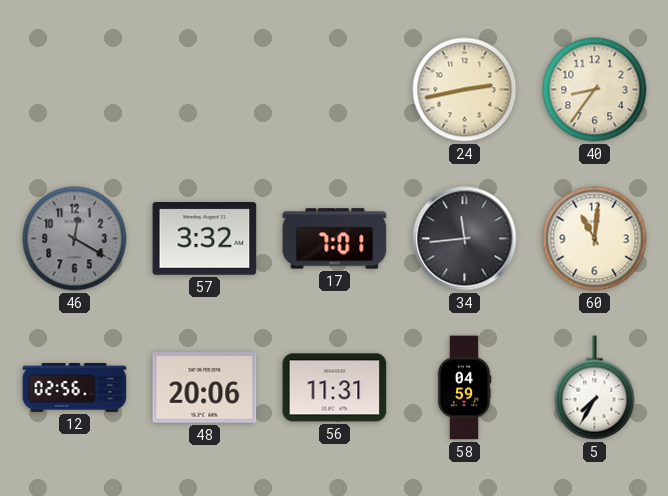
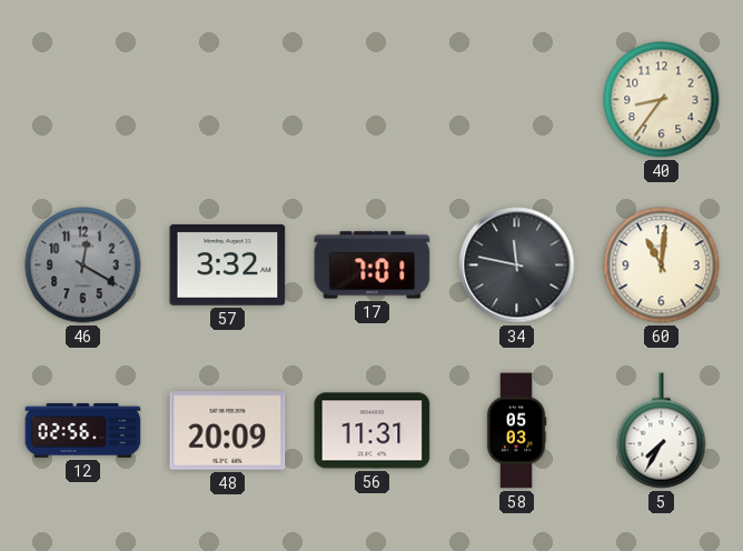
24: 2:43 -> none (465, 90)
34: 11:44 -> 11:47 (517, 266)
48: 20:06 -> 20:09 (228, 431)
58: 04:59 -> 05:03 (516, 431)
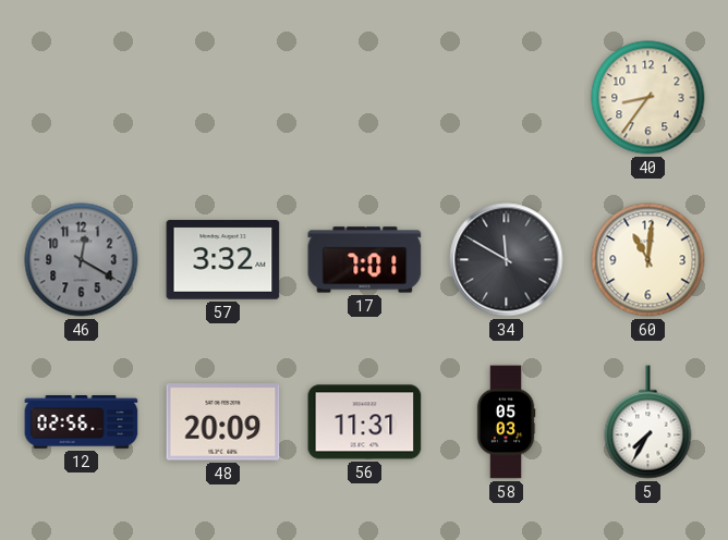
34: 11:47 -> 11:50 (507, 260)
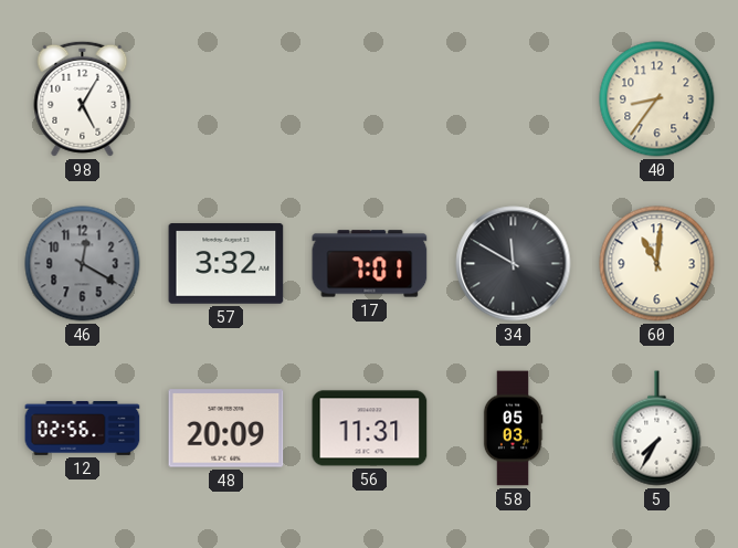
98: none -> 5:05 (83, 98)
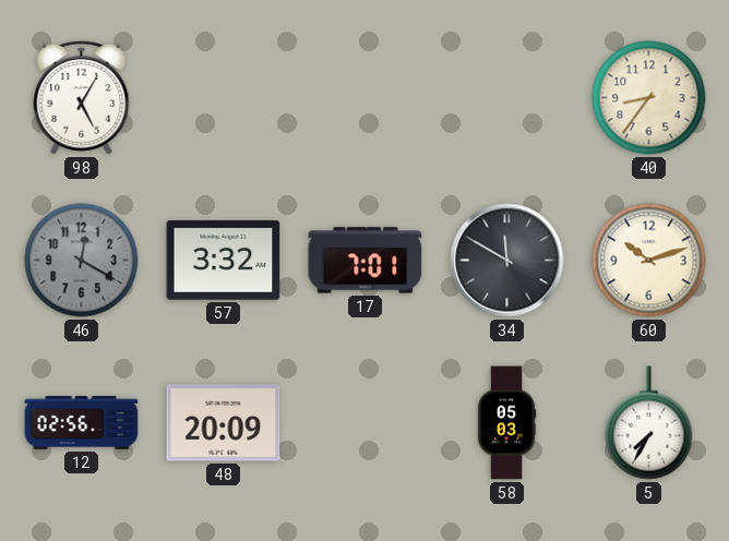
60: 11:01 -> 10:12 (649, 261)
56: 11:31 -> none (370, 429)
